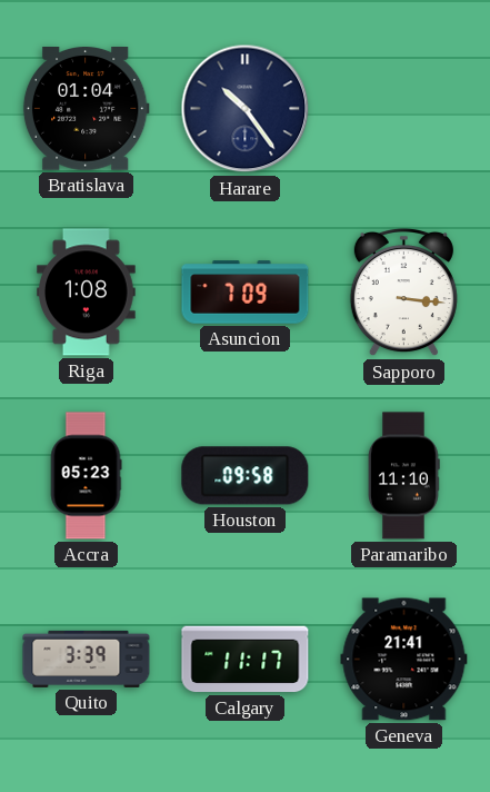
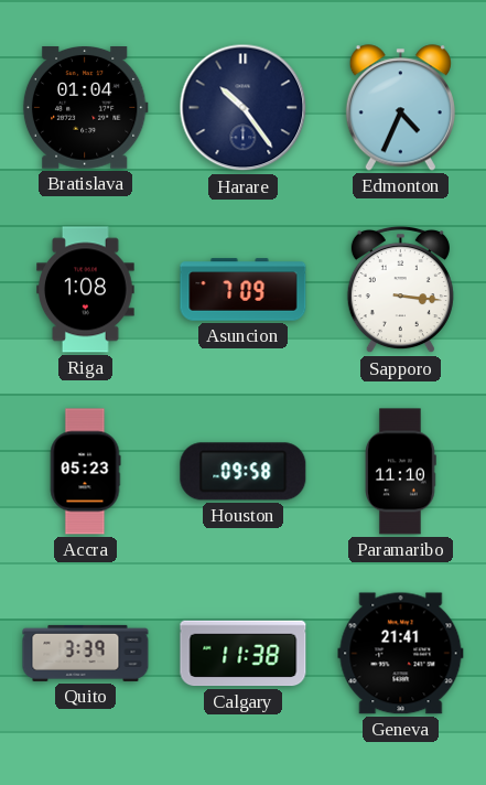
Edmonton: none -> 4:34 (400, 108)
Calgary: 11:17 -> 11:38 (244, 654)
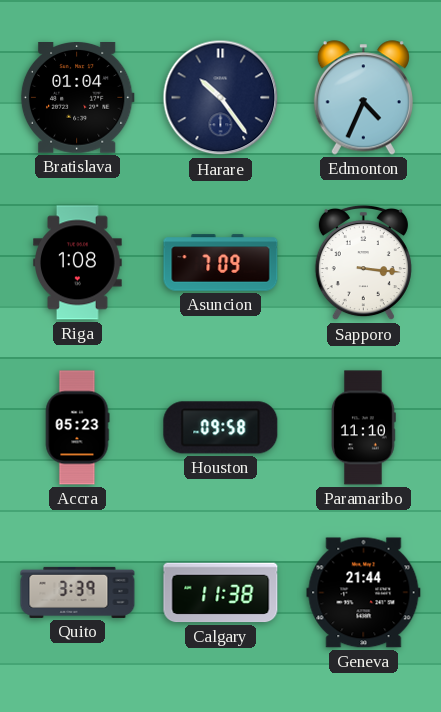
Geneva: 21:41 -> 21:44 (364, 593)
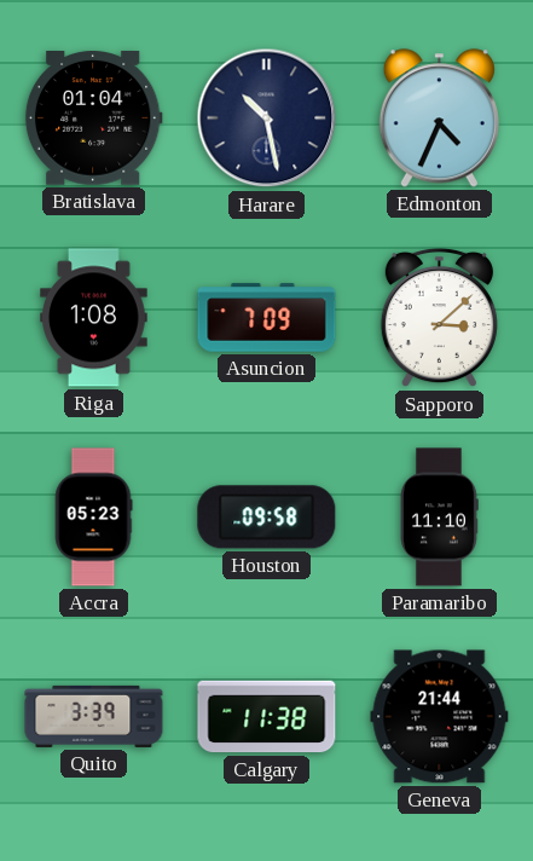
Harare: 10:24 -> 10:28 (267, 119)
Sapporo: 3:16 -> 3:08 (439, 318)
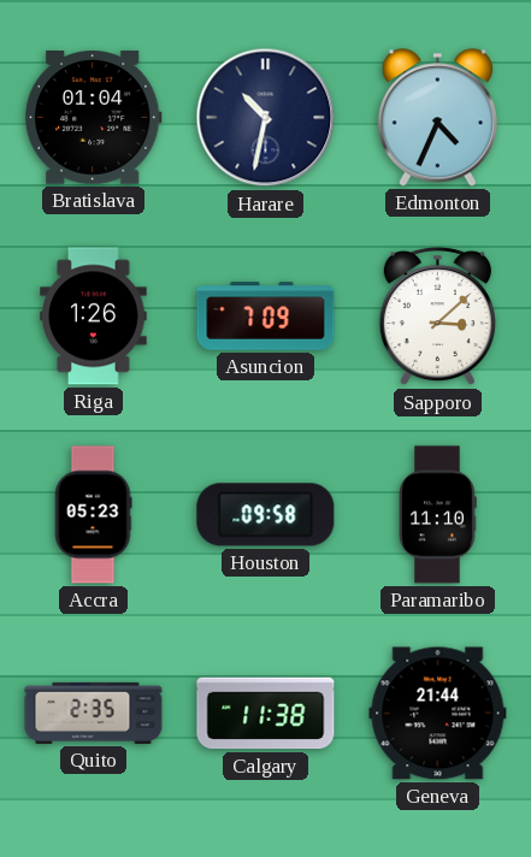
Harare: 10:28 -> 10:32 (266, 118)
Riga: 1:08 -> 1:26 (94, 317)
Quito: 3:39 -> 2:35 (94, 713)
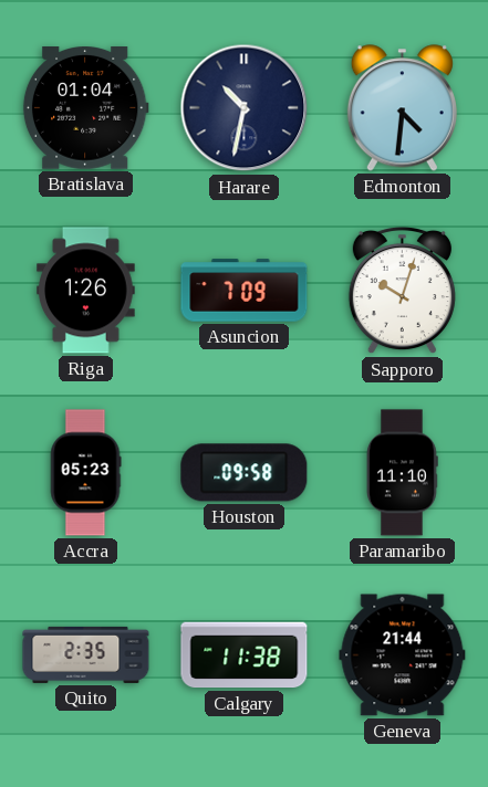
Edmonton: 4:34 -> 4:31 (402, 108)
Sapporo: 3:08 -> 10:03 (402, 291)
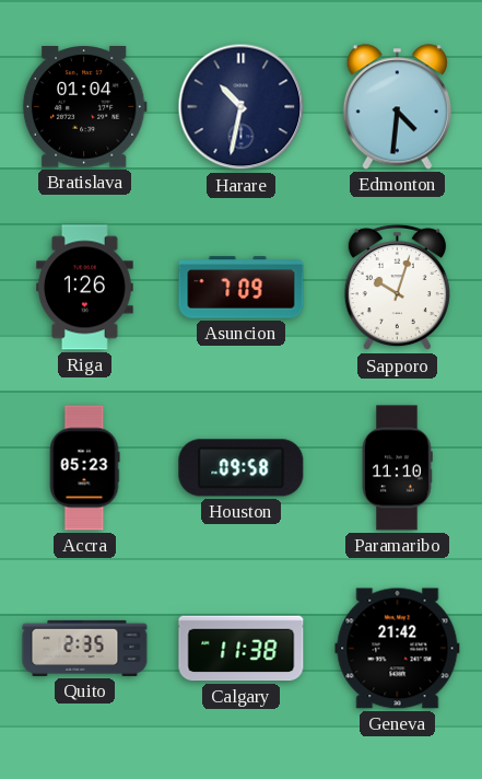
Geneva: 21:44 -> 21:42 (398, 649)
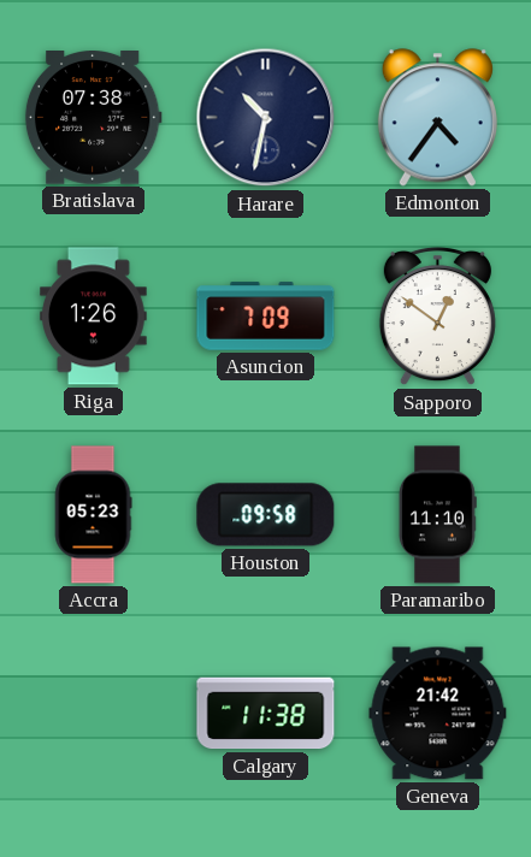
Bratislava: 01:04 -> 07:38 (93, 118)
Edmonton: 4:31 -> 4:36 (437, 118)
Sapporo: 10:03 -> 12:51 (437, 317)
Quito: 2:35 -> none (85, 648)
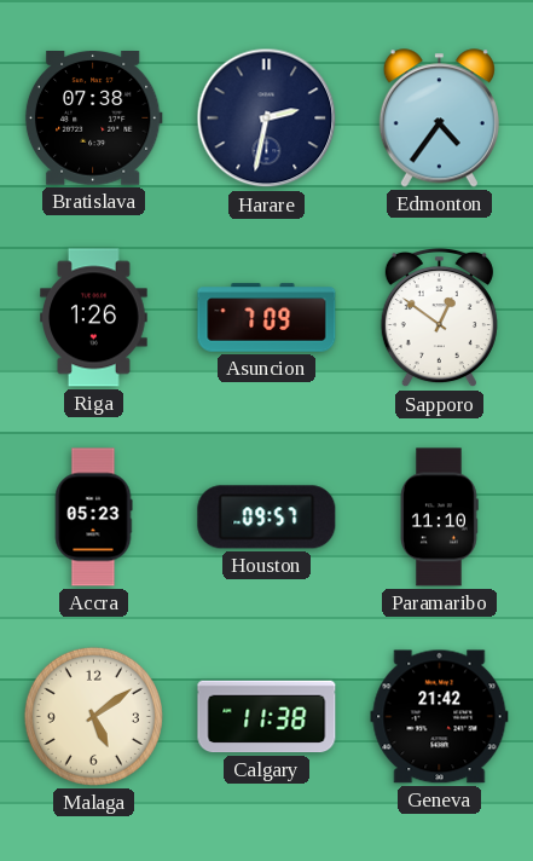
Harare: 10:32 -> 2:32 (267, 119)
Houston: 09:58 -> 09:57 (267, 518)
Malaga: none -> 5:09 (93, 716)
